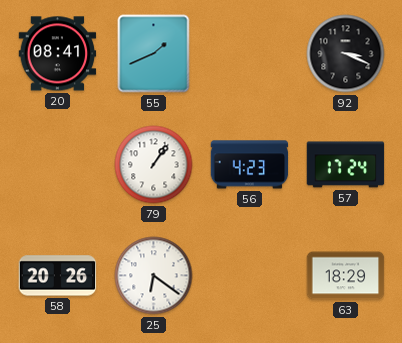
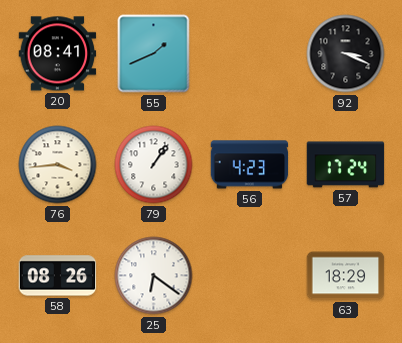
76: none -> 3:44 (58, 165)
58: 20:26 -> 08:26 (58, 276)
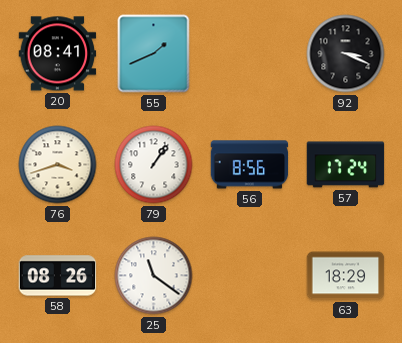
76: 3:44 -> 3:42 (58, 165)
56: 4:23 -> 8:56 (250, 165)
25: 6:21 -> 11:21 (154, 276)
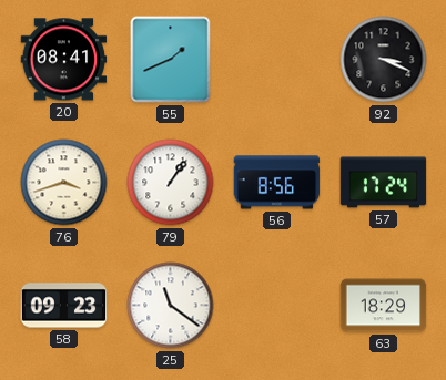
58: 08:26 -> 09:23 (64, 306)
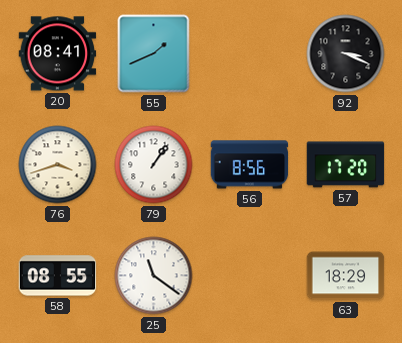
57: 17:24 -> 17:20 (346, 165)
58: 09:23 -> 08:55 (58, 276)
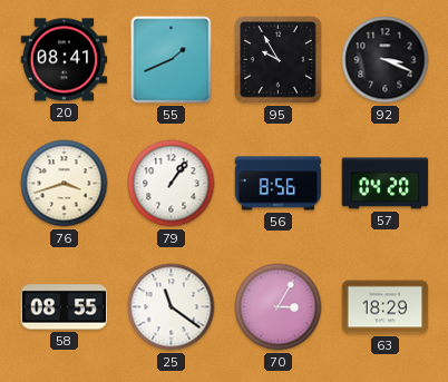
95: none -> 9:55 (279, 60)
57: 17:20 -> 04:20 (386, 184)
70: none -> 3:05 (279, 307)
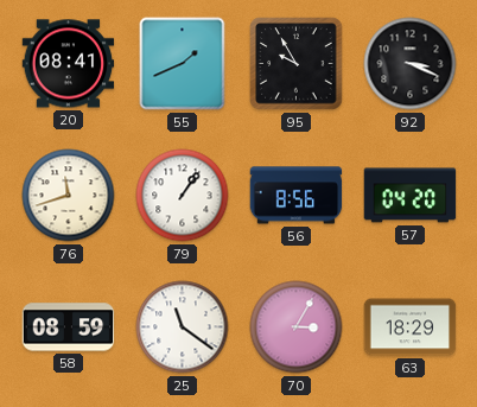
76: 3:42 -> 11:42 (69, 196)
58: 08:55 -> 08:59 (69, 327)
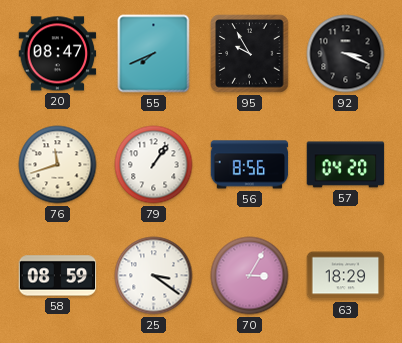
20: 08:41 -> 08:47 (58, 54)
55: 1:41 -> 7:41 (154, 54)
25: 11:21 -> 3:21 (154, 276)
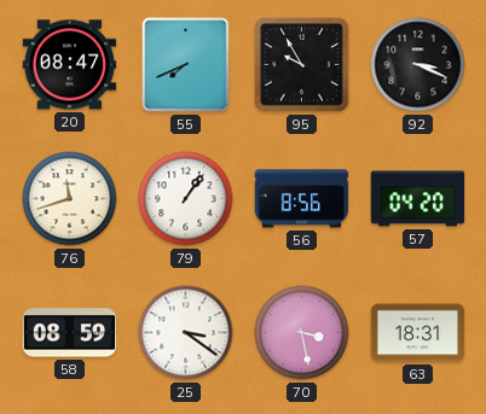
70: 3:05 -> 3:28 (302, 333)
63: 18:29 -> 18:31 (418, 333)
